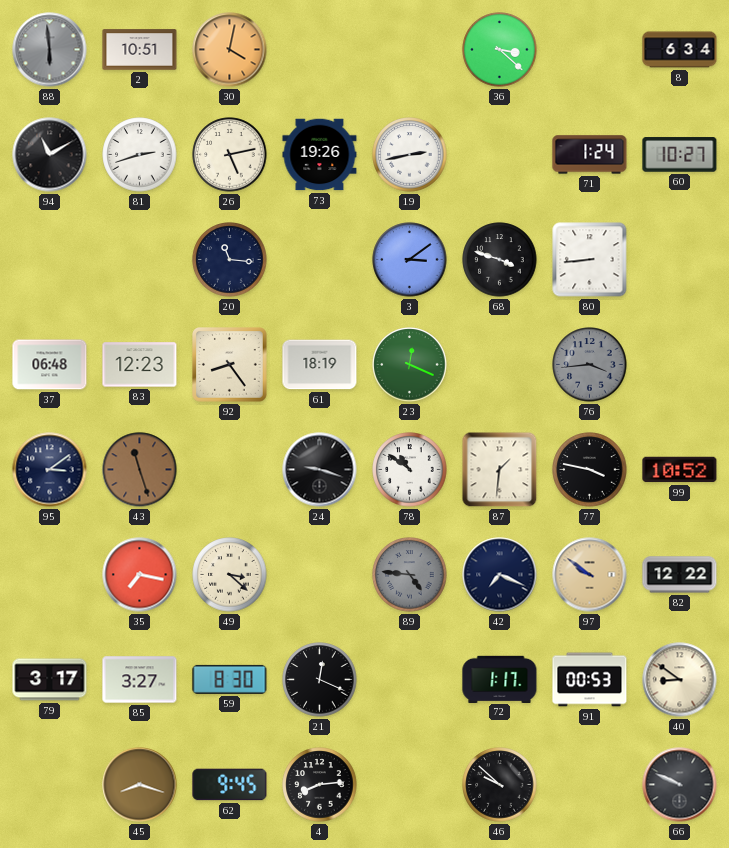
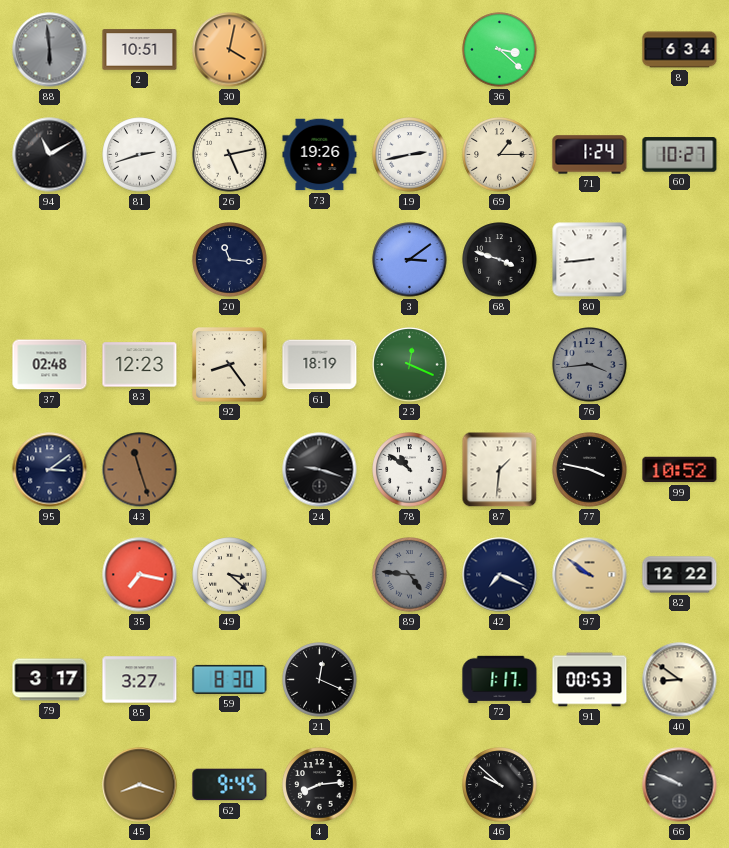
69: none -> 1:15 (500, 155)
37: 06:48 -> 02:48 (50, 365)
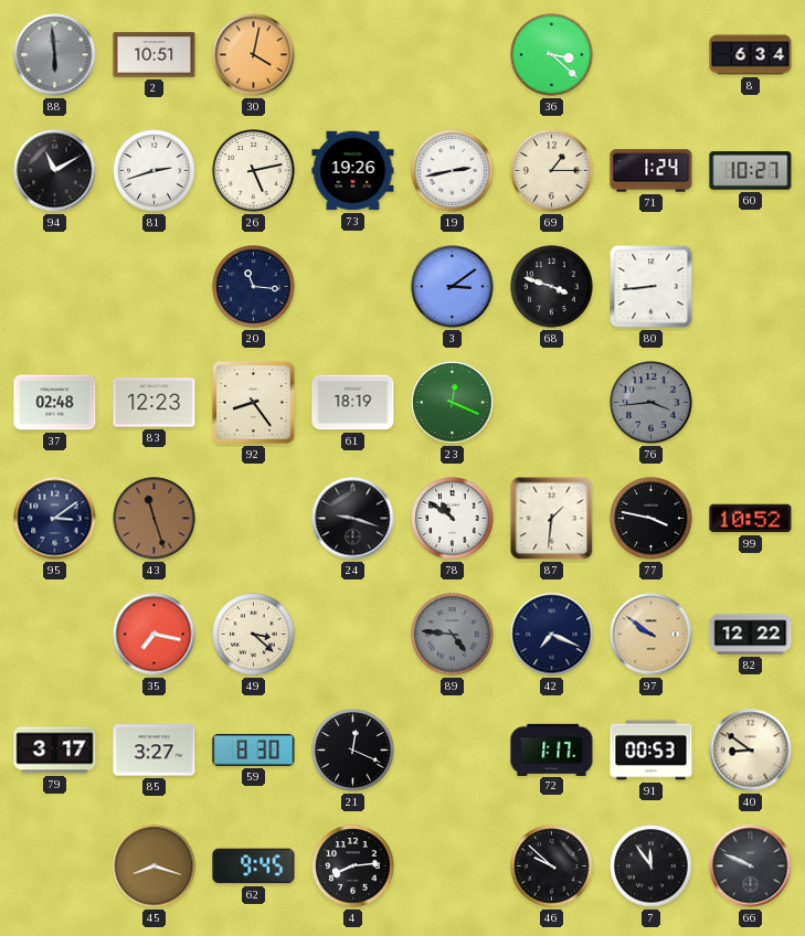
7: none -> 11:54 (652, 866)
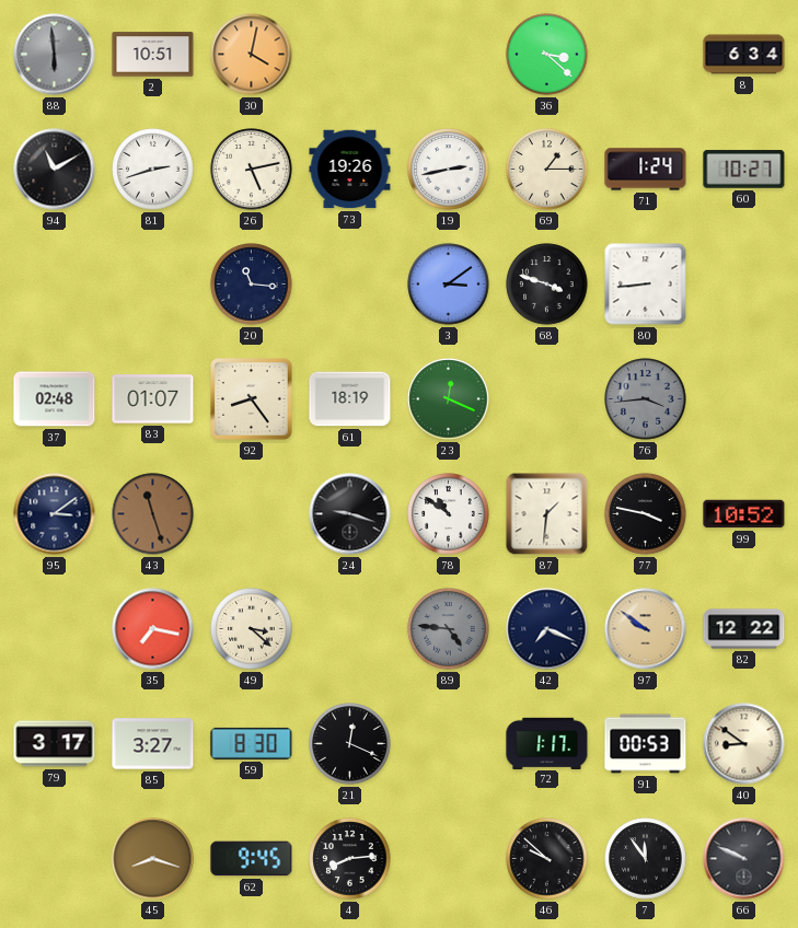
83: 12:23 -> 01:07 (153, 399)
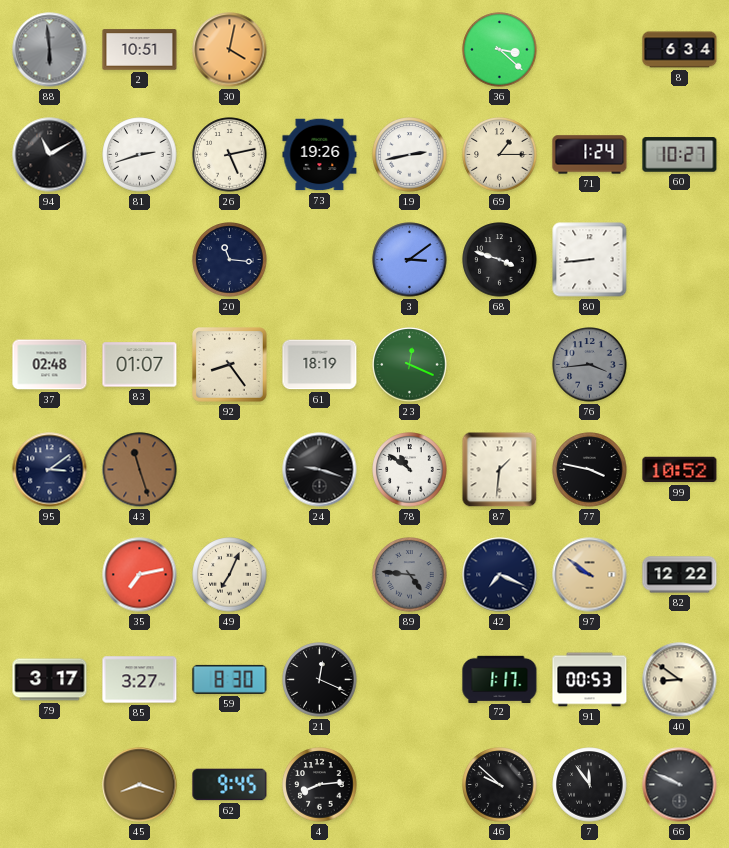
35: 7:17 -> 7:13 (140, 575)
49: 3:22 -> 7:04 (230, 575)
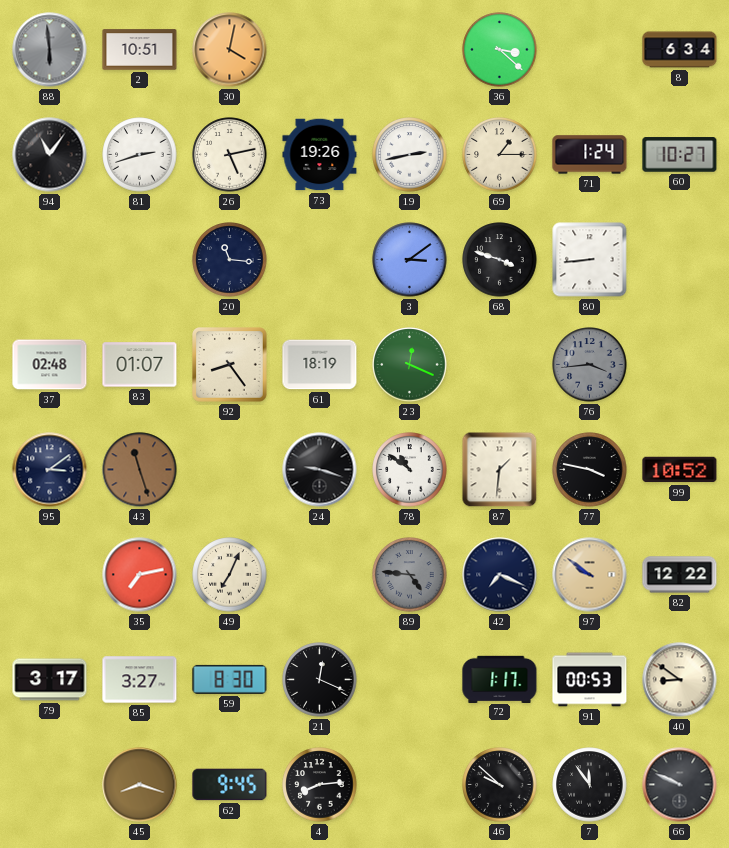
94: 11:10 -> 11:06 (50, 155)
